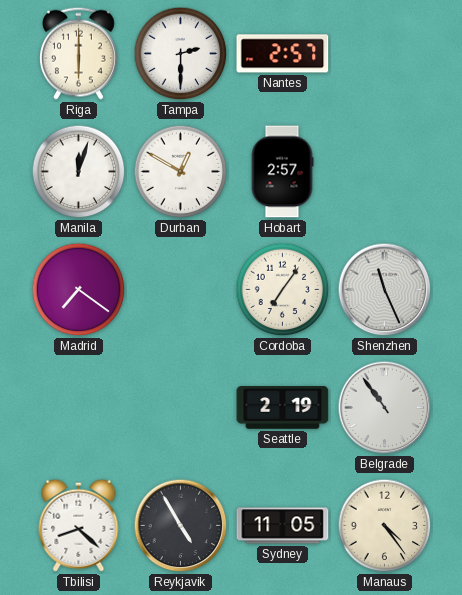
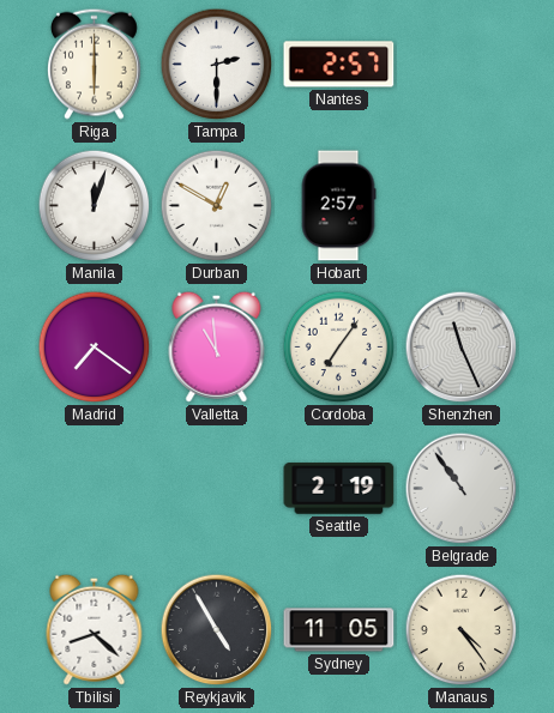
Valletta: none -> 10:59 (217, 346)
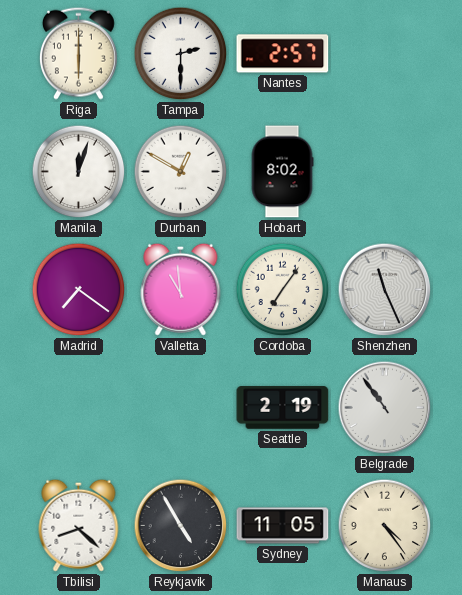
Hobart: 2:57 -> 8:02 (282, 172)
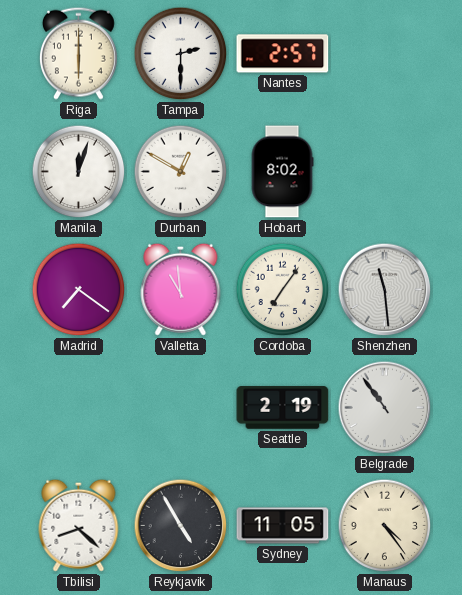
Shenzhen: 11:26 -> 11:29 (385, 290)
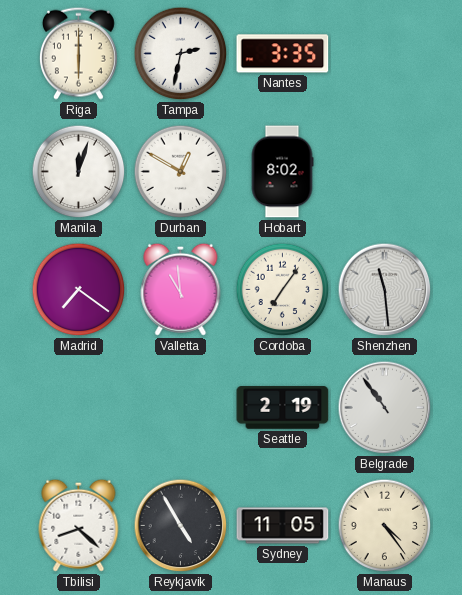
Tampa: 2:30 -> 2:32 (181, 54)
Nantes: 2:57 -> 3:35 (283, 54)
